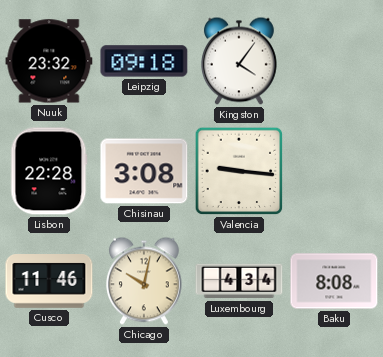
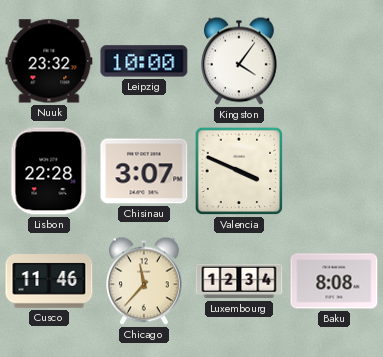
Leipzig: 09:18 -> 10:00 (144, 61)
Chisinau: 3:08 -> 3:07 (144, 171)
Valencia: 9:16 -> 3:49 (239, 171)
Chicago: 10:02 -> 11:37 (144, 281)
Luxembourg: 4:34 -> 12:34 (239, 281)
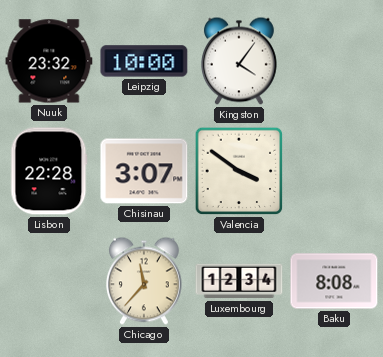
Valencia: 3:49 -> 3:51 (239, 171)
Cusco: 11:46 -> none (49, 282)
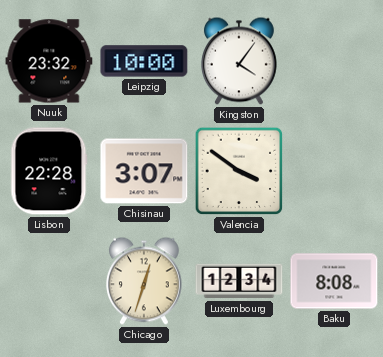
Chicago: 11:37 -> 12:33 (144, 281)
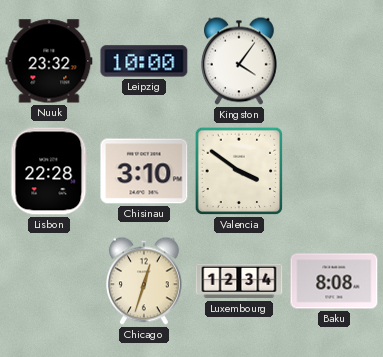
Chisinau: 3:07 -> 3:10 (144, 171)
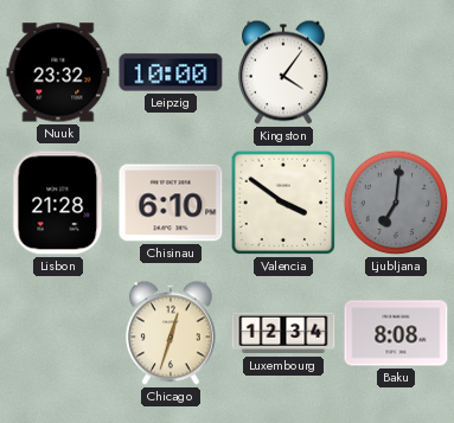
Lisbon: 22:28 -> 21:28 (58, 203)
Chisinau: 3:10 -> 6:10 (171, 203)
Ljubljana: none -> 7:01 (396, 203)
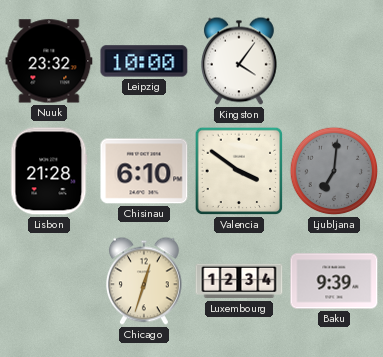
Baku: 8:08 -> 9:39 (334, 281)
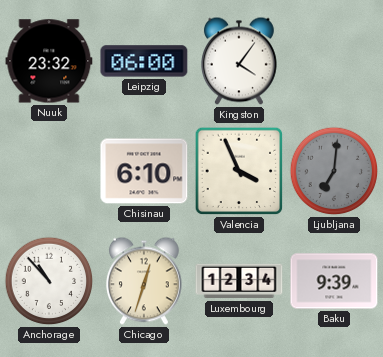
Leipzig: 10:00 -> 06:00 (144, 61)
Lisbon: 21:28 -> none (49, 171)
Valencia: 3:51 -> 3:56 (239, 171)
Anchorage: none -> 10:53 (49, 281)
